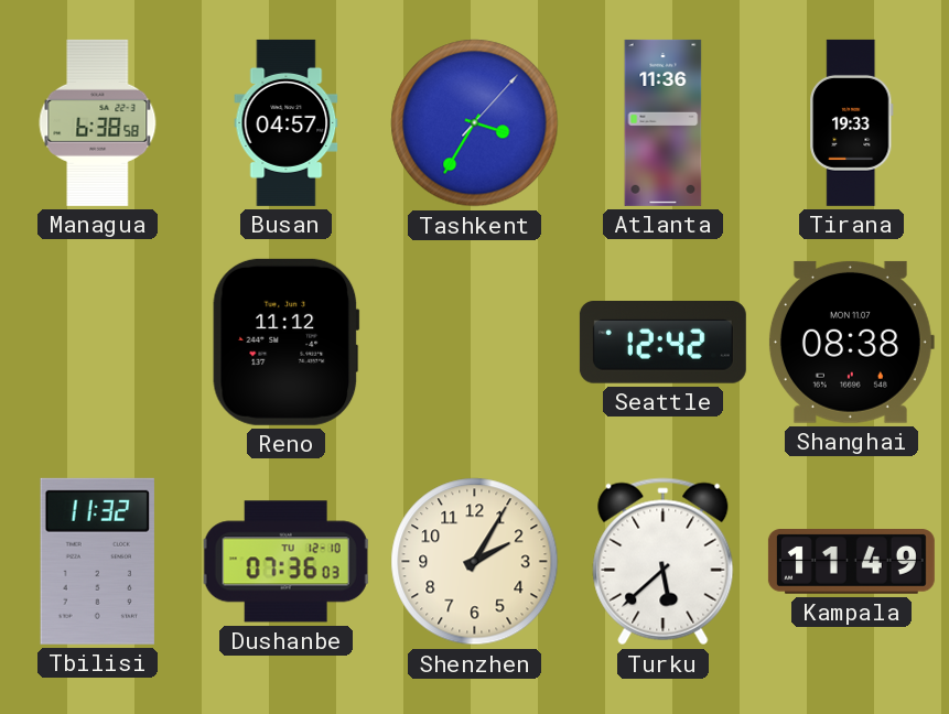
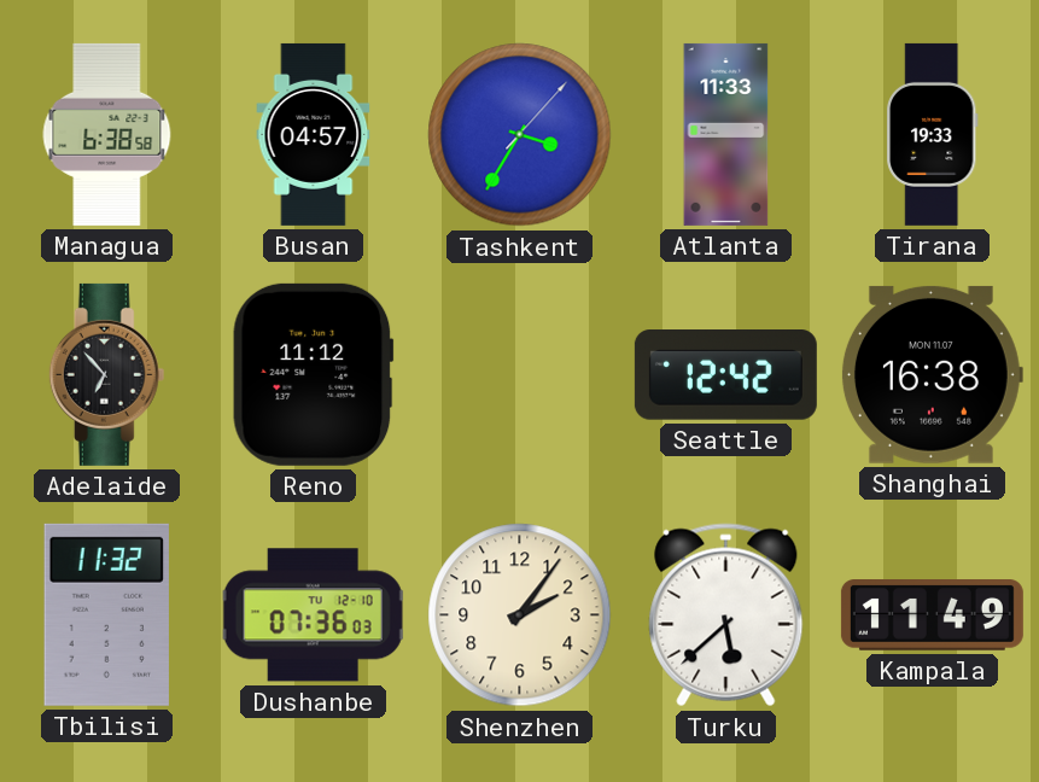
Atlanta: 11:36 -> 11:33 (726, 134)
Adelaide: none -> 6:53 (107, 374)
Shanghai: 08:38 -> 16:38 (932, 374)
Shenzhen: 2:05 -> 2:06 (520, 615)
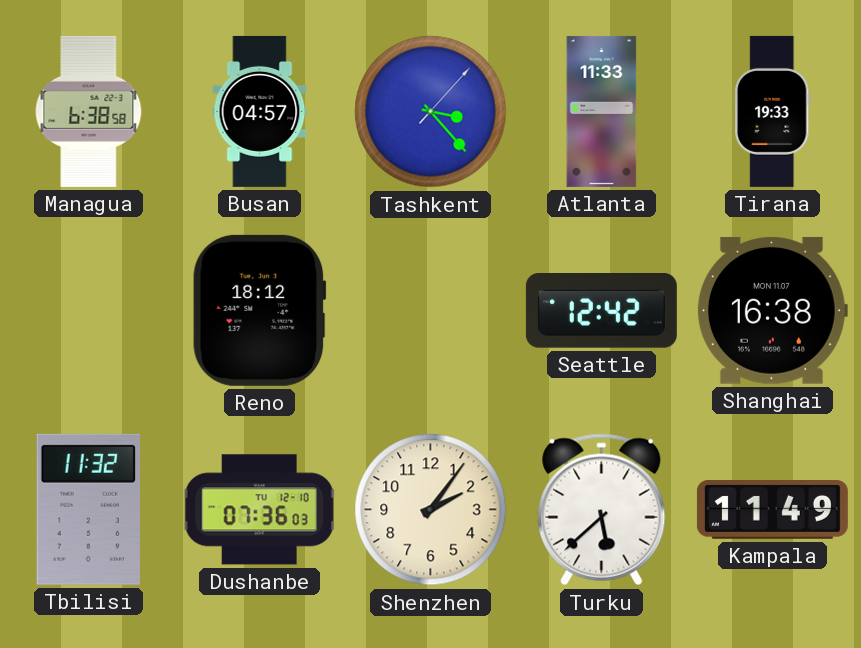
Tashkent: 3:35 -> 3:23 (431, 112)
Adelaide: 6:53 -> none (107, 374)
Reno: 11:12 -> 18:12 (260, 310)
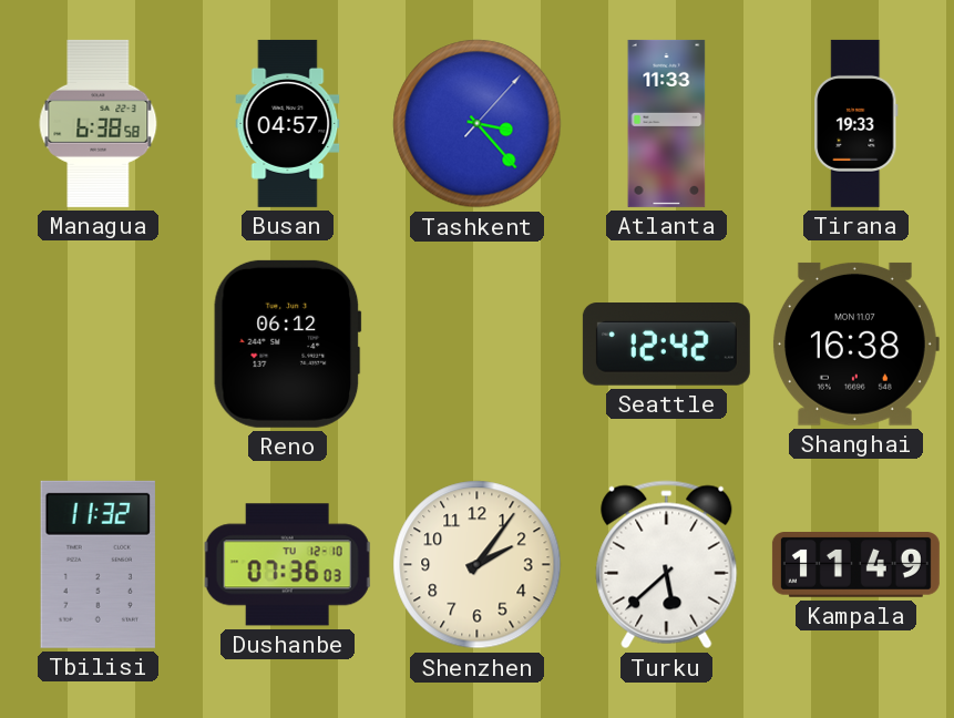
Reno: 18:12 -> 06:12 (288, 343)
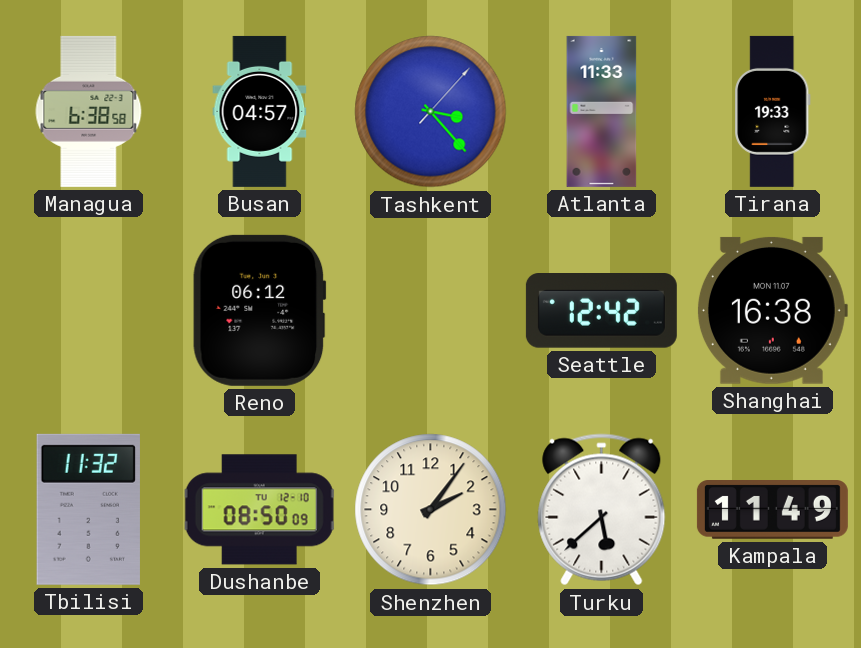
Dushanbe: 07:36 -> 08:50 (260, 510)
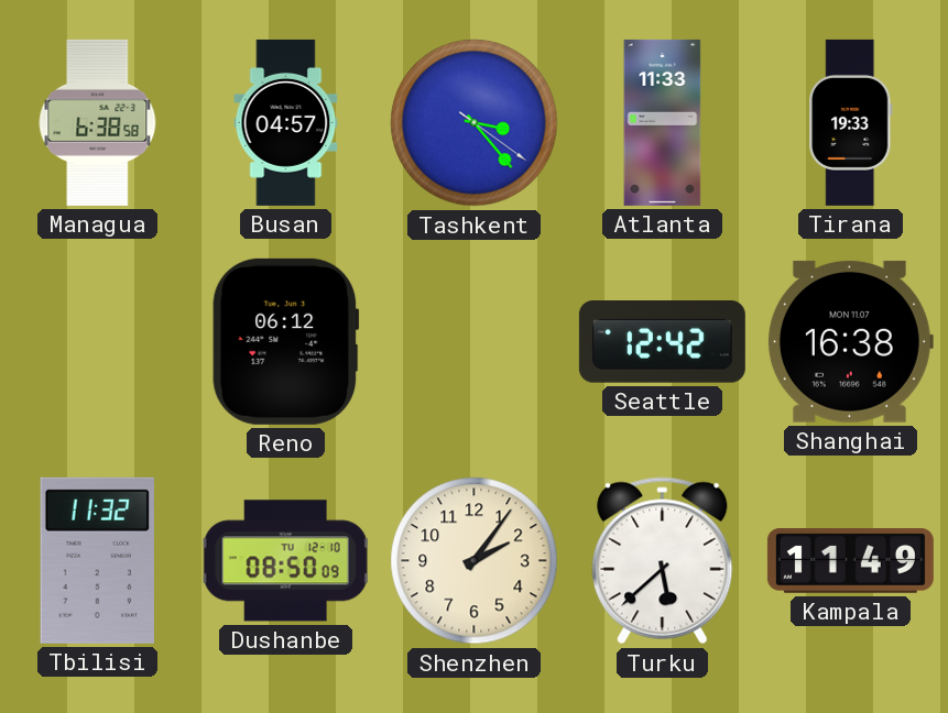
Tashkent: 3:23:07 -> 3:23:21 (475, 123)
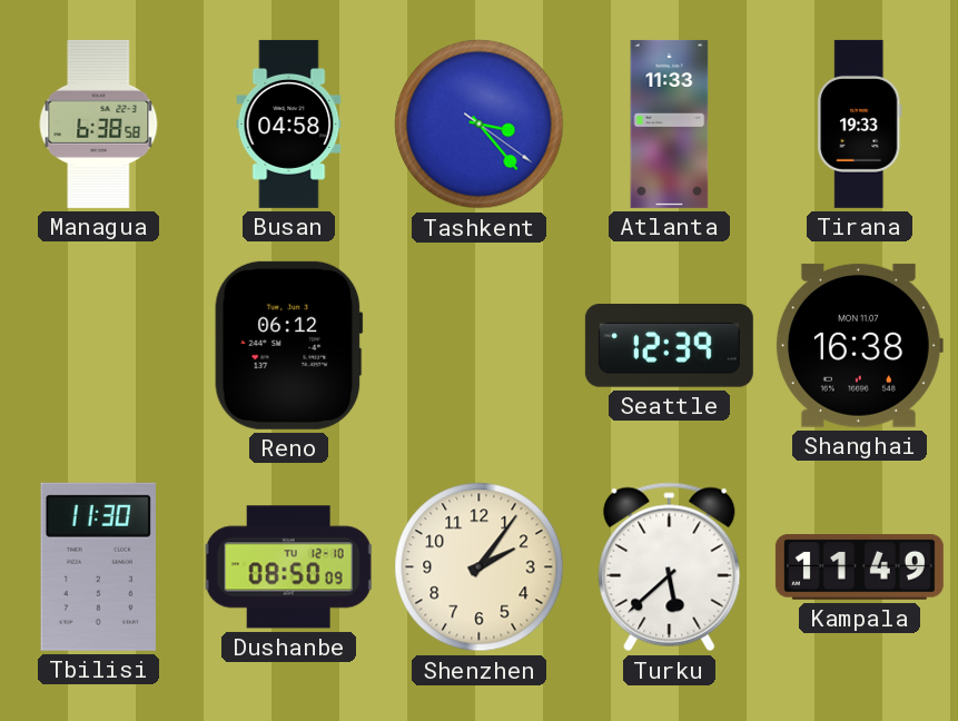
Busan: 04:57 -> 04:58 (289, 124)
Seattle: 12:42 -> 12:39 (669, 346)
Tbilisi: 11:32 -> 11:30 (98, 566)
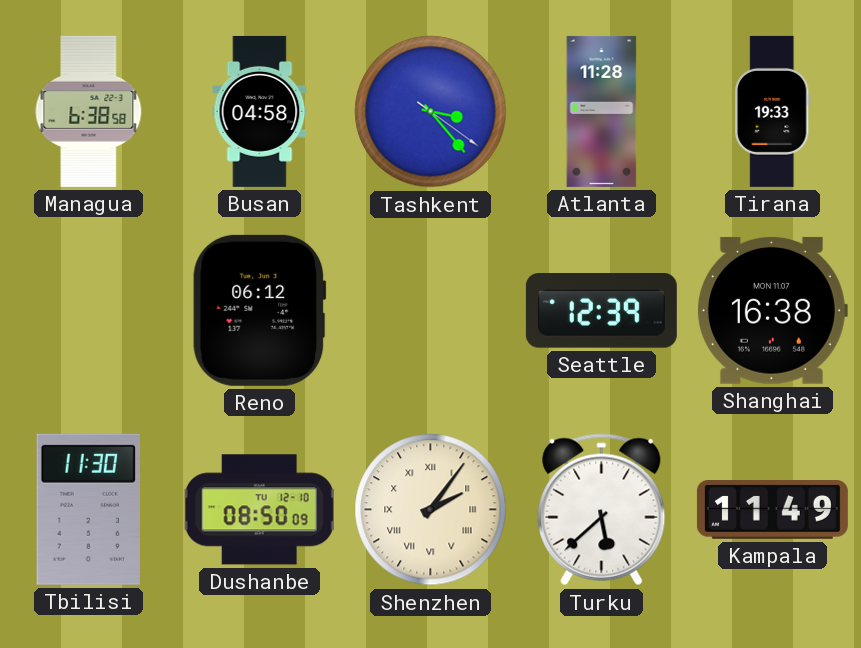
Atlanta: 11:33 -> 11:28 (602, 111)
Shenzhen numerals: Arabic -> Roman (431, 510)
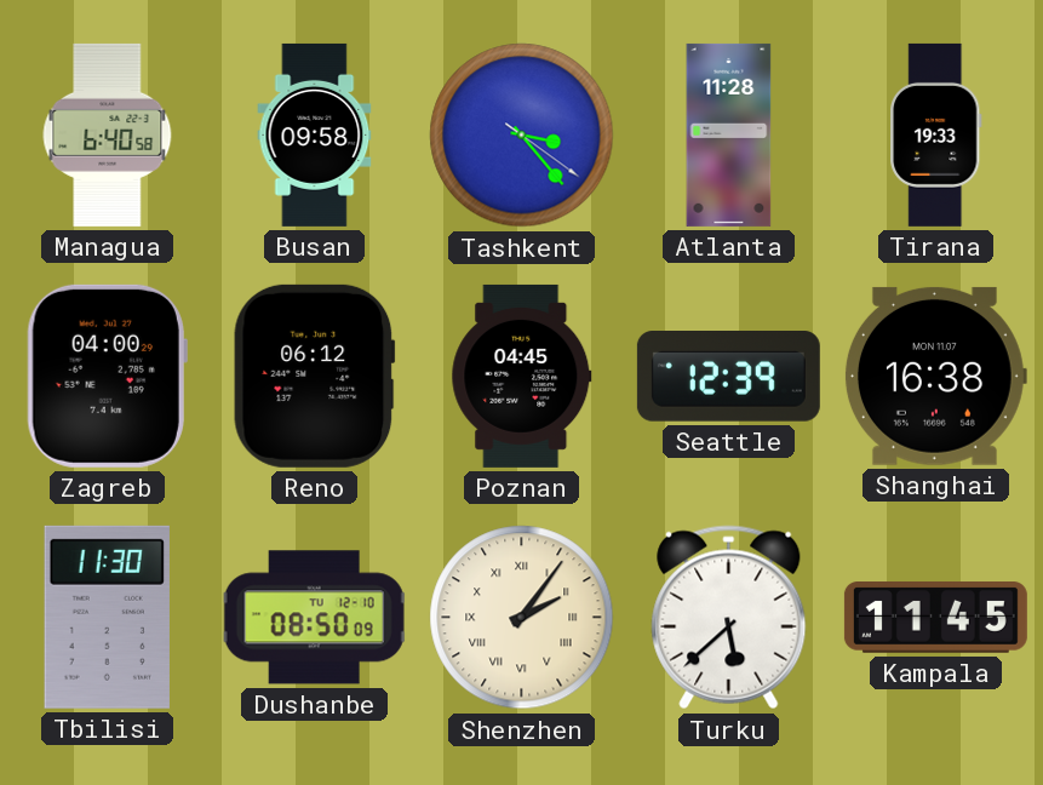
Managua: 6:38 -> 6:40 (108, 134)
Busan: 04:58 -> 09:58 (315, 134)
Zagreb: none -> 04:00 (107, 376)
Poznan: none -> 04:45 (522, 376)
Kampala: 11:49 -> 11:45 (935, 618)
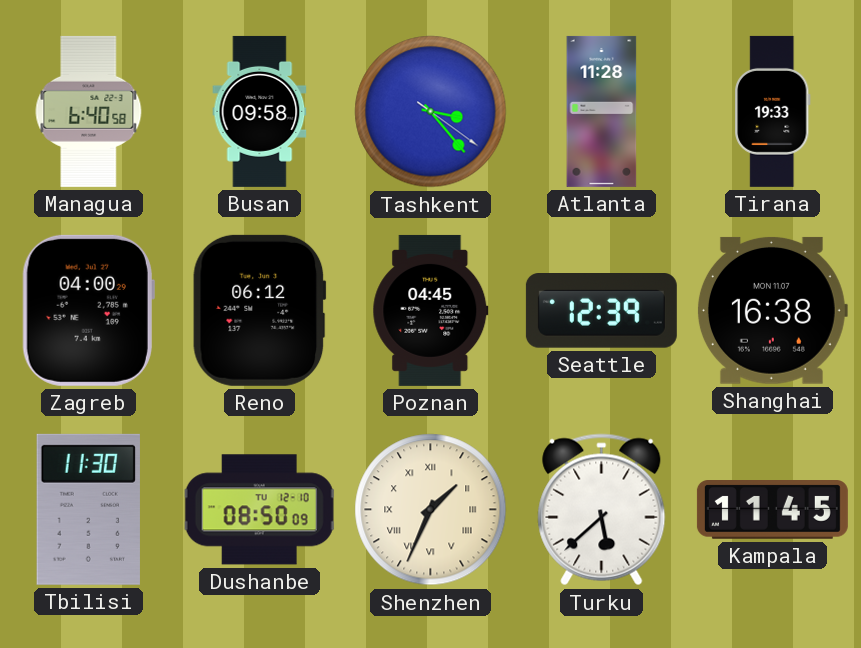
Shenzhen: 2:06 -> 1:34 (431, 510)
